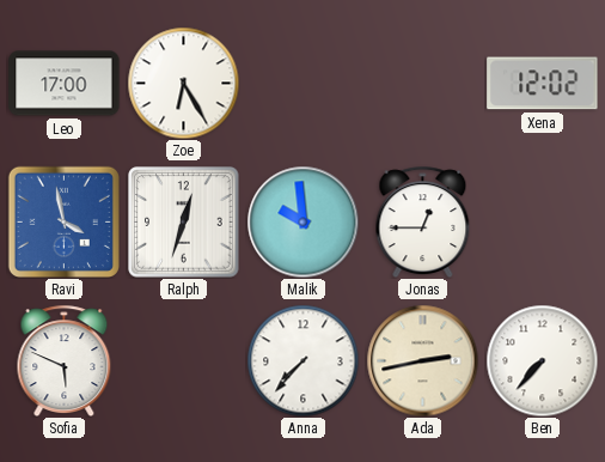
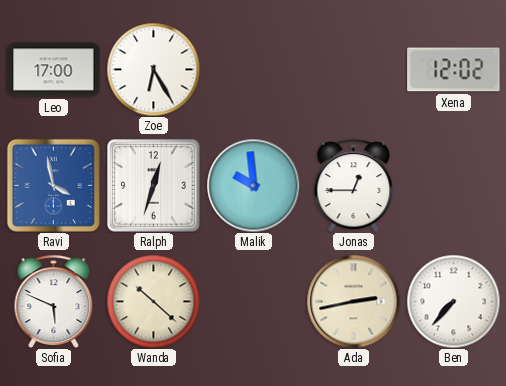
Wanda: none -> 10:22 (153, 301)
Anna: 7:37 -> none (302, 360)
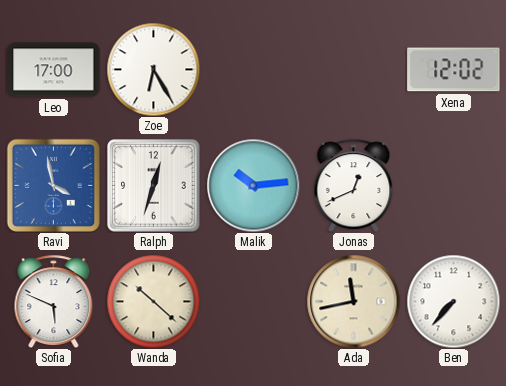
Malik: 9:59 -> 10:14 (253, 185)
Jonas: 12:45 -> 12:41 (354, 185)
Ada: 2:43 -> 11:43 (353, 301)
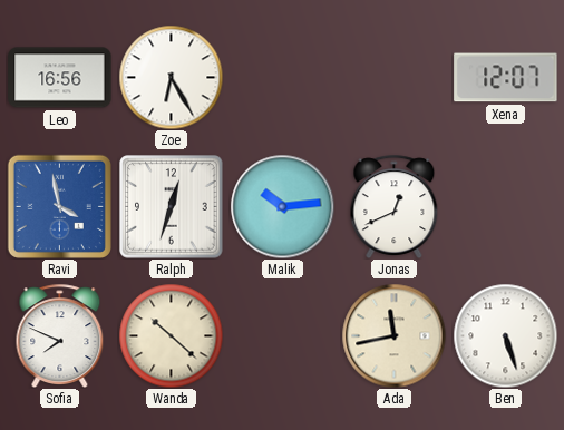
Leo: 17:00 -> 16:56 (60, 78)
Xena: 12:02 -> 12:07 (506, 78)
Sofia: 5:49 -> 7:49 (60, 335)
Ben: 7:37 -> 5:27 (505, 335)
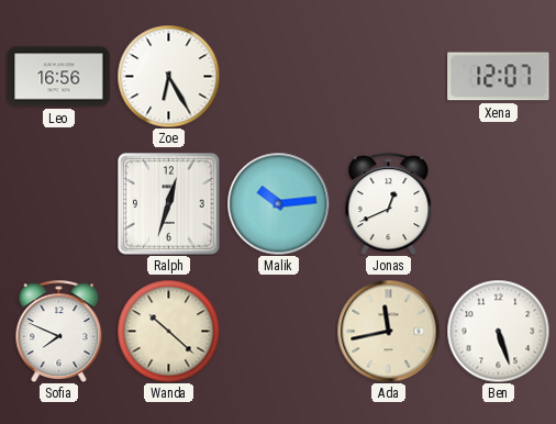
Ravi: 3:58 -> none (59, 206)
